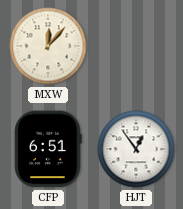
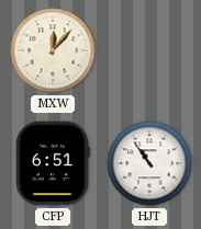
HJT: 12:54 -> 10:54 (149, 163)
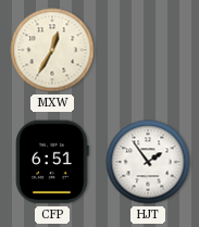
MXW: 12:07 -> 12:35 (52, 50)
HJT: 10:54 -> 1:54 (148, 162)
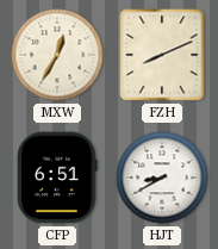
FZH: none -> 8:11 (162, 55)
HJT: 1:54 -> 8:40 (162, 178)
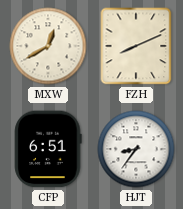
MXW: 12:35 -> 12:40 (48, 46)
HJT: 8:40 -> 8:36 (136, 149)
